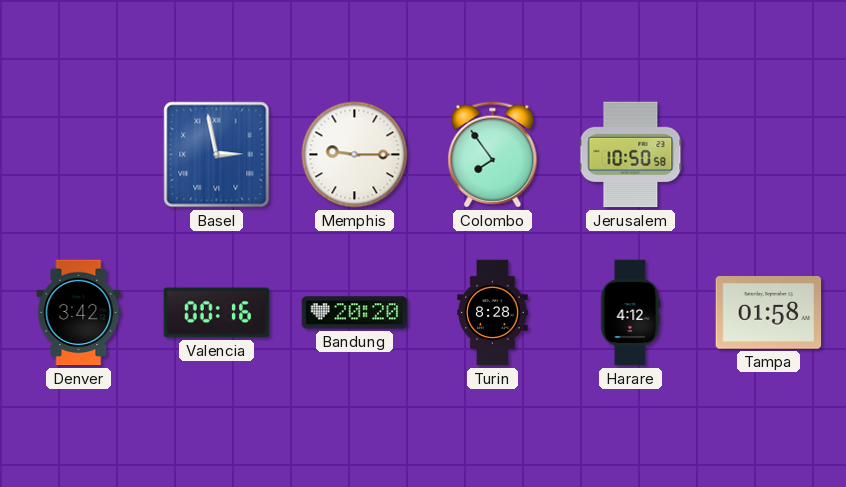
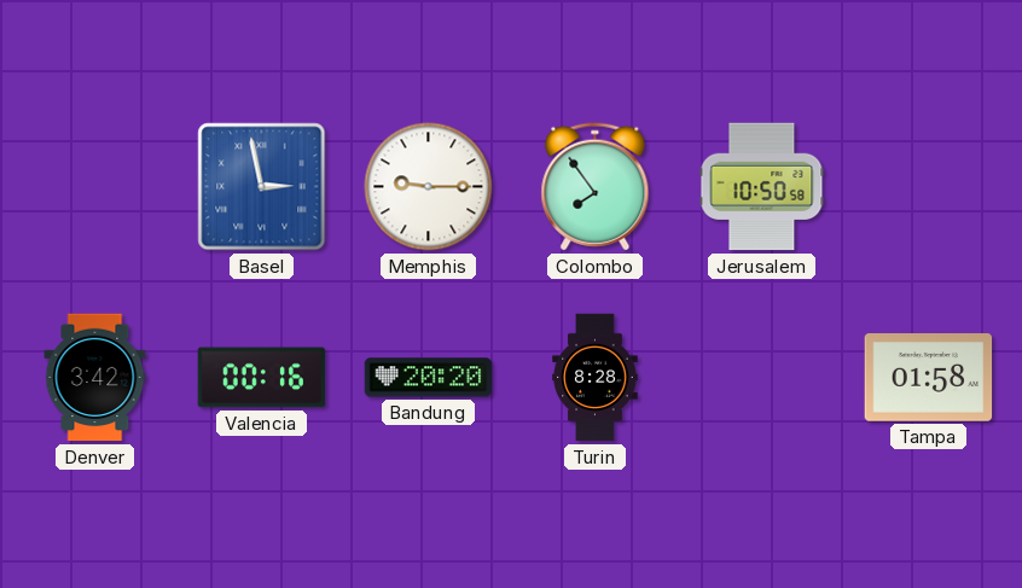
Harare: 4:12 -> none (630, 313)
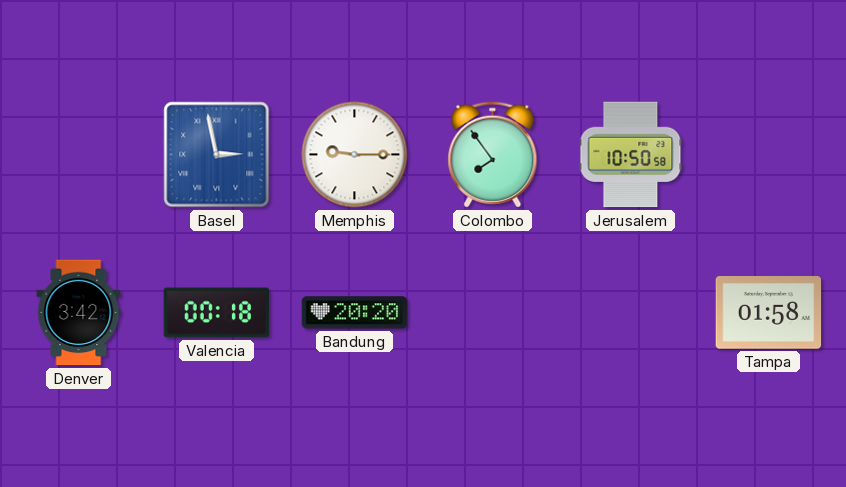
Valencia: 00:16 -> 00:18 (217, 313)
Turin: 8:28 -> none (596, 378)
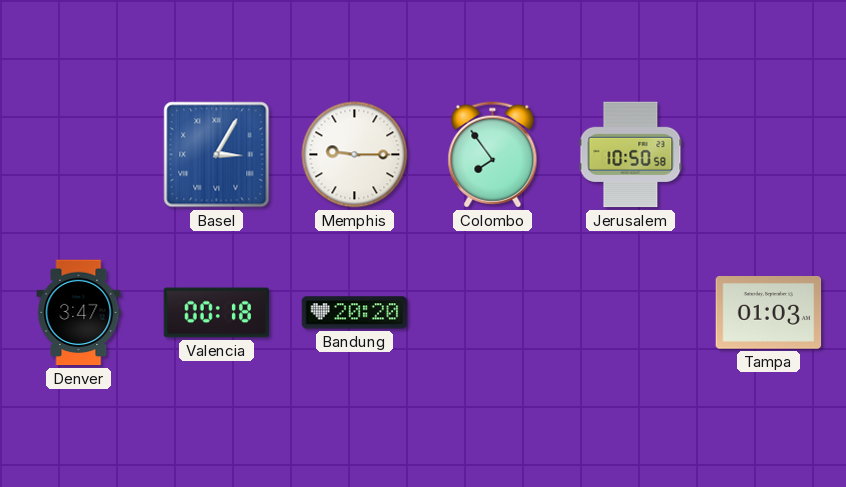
Basel: 2:58 -> 3:05 (217, 155)
Denver: 3:42 -> 3:47 (79, 313)
Tampa: 01:58 -> 01:03 (769, 313)
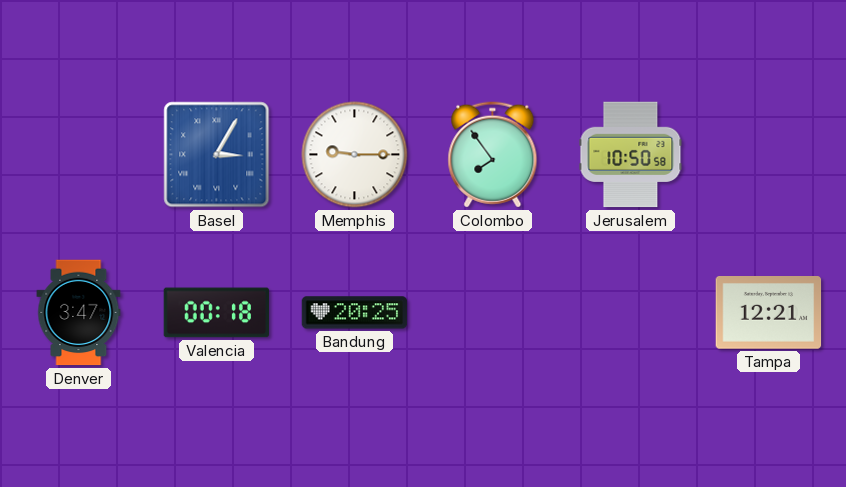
Bandung: 20:20 -> 20:25 (355, 313)
Tampa: 01:03 -> 12:21 (769, 313)
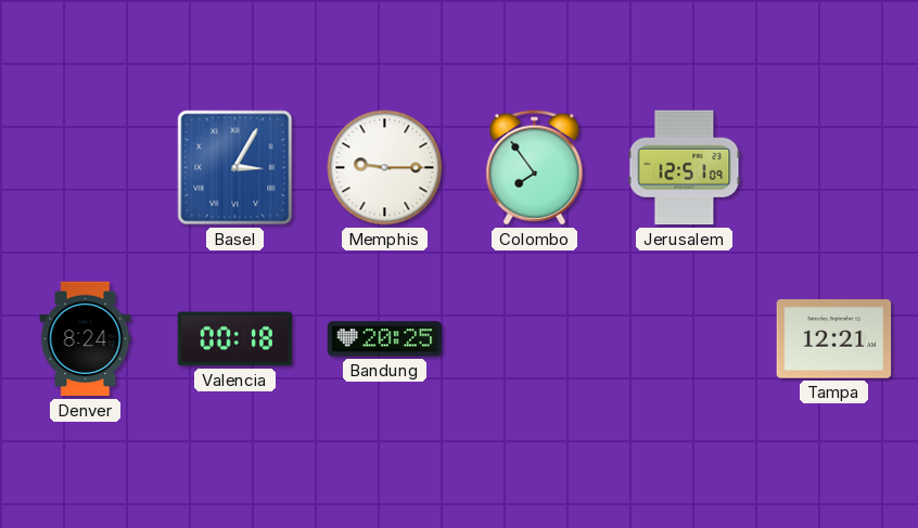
Jerusalem: 10:50 -> 12:51 (685, 168)
Denver: 3:47 -> 8:24 (86, 339)
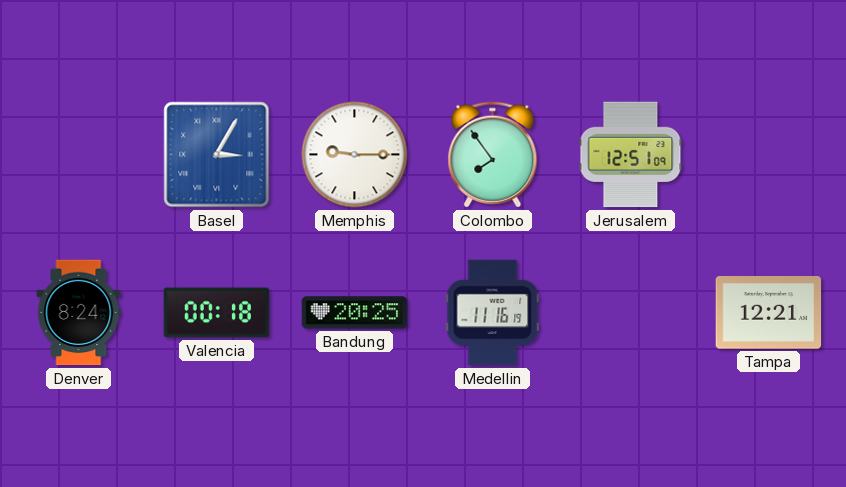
Medellin: none -> 11:16 (493, 313)
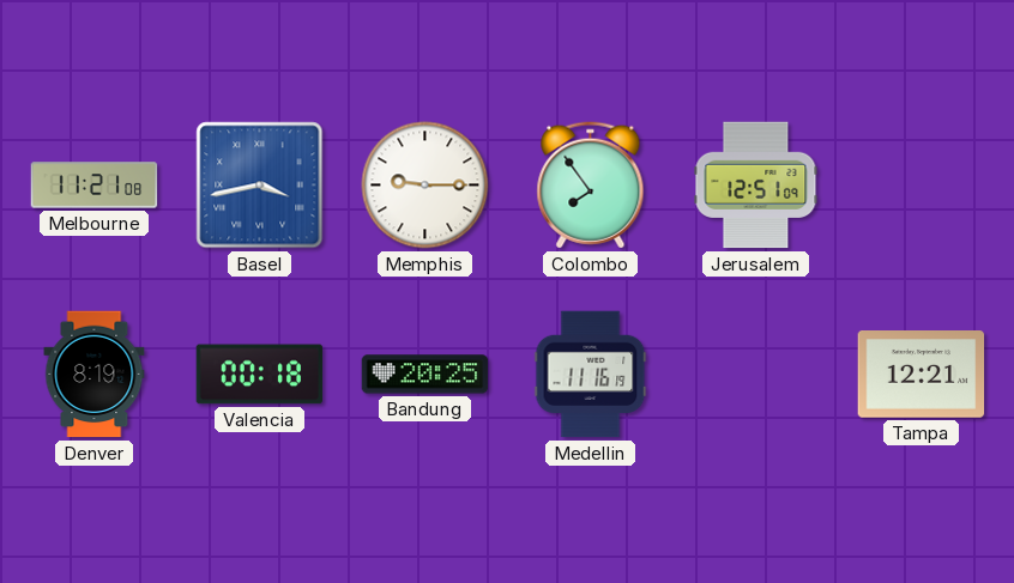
Melbourne: none -> 11:21 (95, 186)
Basel: 3:05 -> 3:43 (260, 186)
Denver: 8:24 -> 8:19 (95, 375)
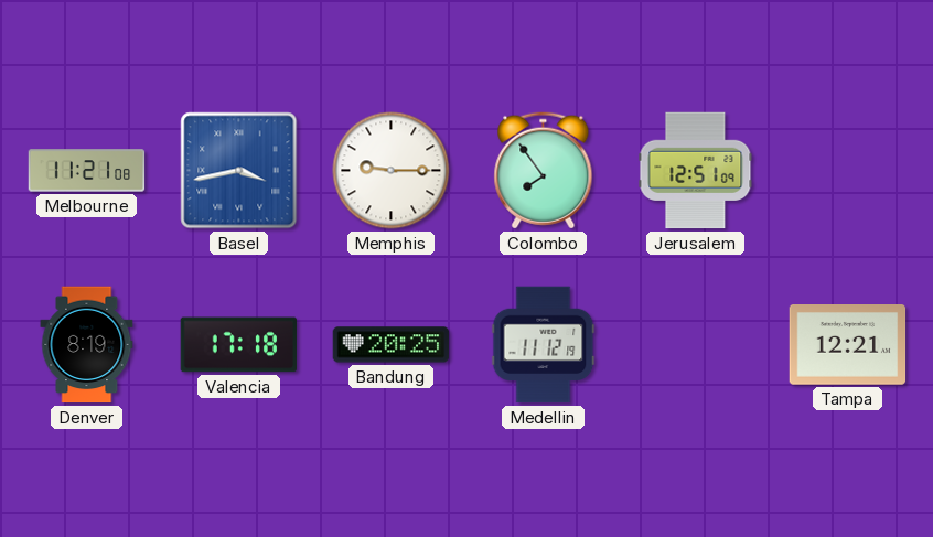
Valencia: 00:18 -> 17:18 (239, 345)
Medellin: 11:16 -> 11:12 (544, 345)
